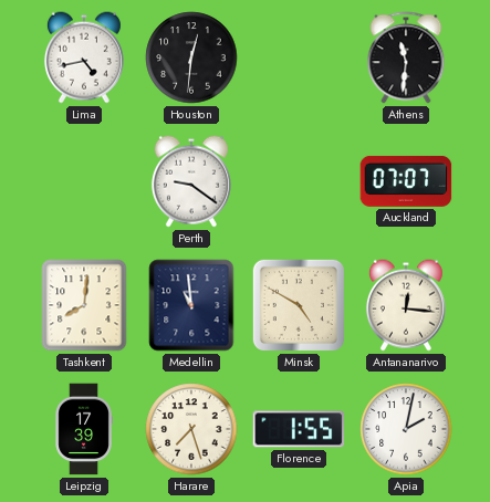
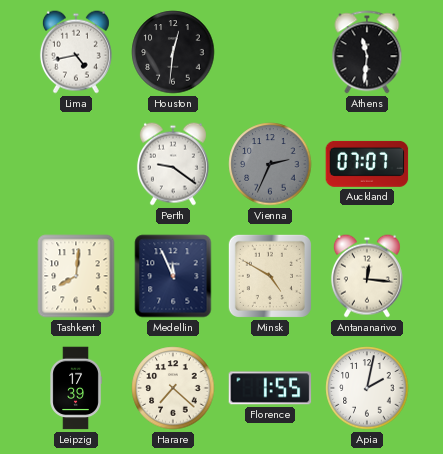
Vienna: none -> 2:34 (270, 164)
Medellin: 10:59 -> 11:56 (173, 276)
Harare: 7:27 -> 7:22 (173, 388)
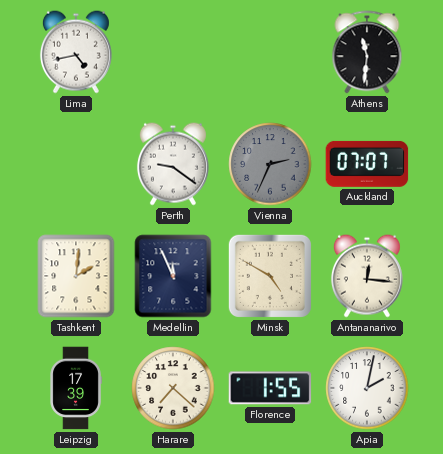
Houston: 12:31 -> none (173, 52)
Tashkent: 8:01 -> 2:01 (76, 276)
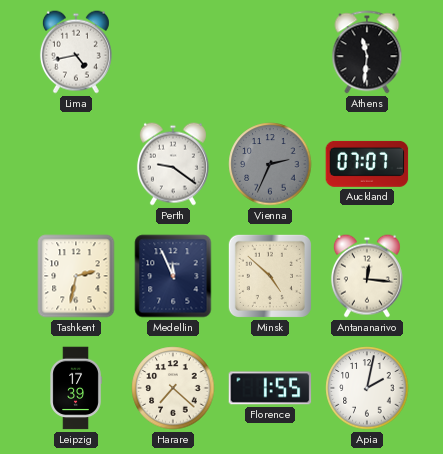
Tashkent: 2:01 -> 2:32 (76, 276)
Minsk: 4:50 -> 4:52 (270, 276)
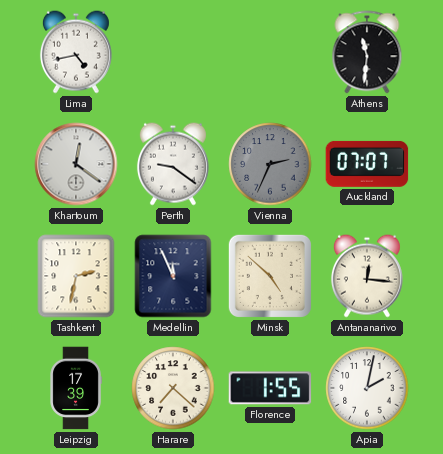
Khartoum: none -> 12:21 (76, 164)
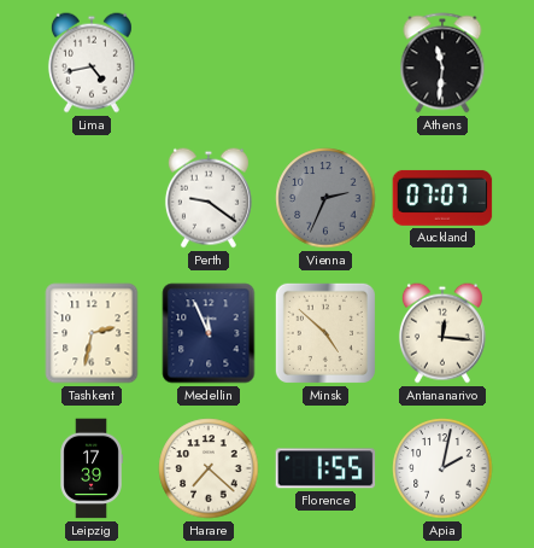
Khartoum: 12:21 -> none (76, 164)
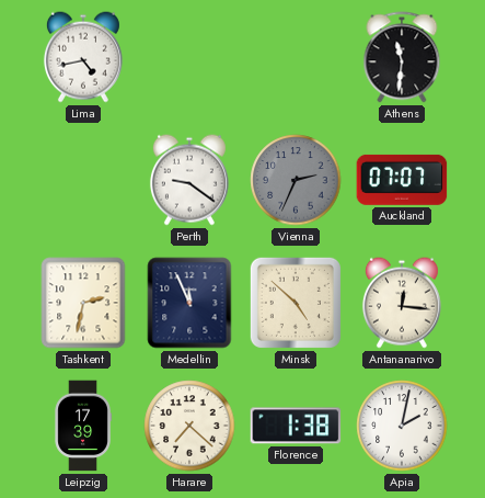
Florence: 1:55 -> 1:38 (296, 426)
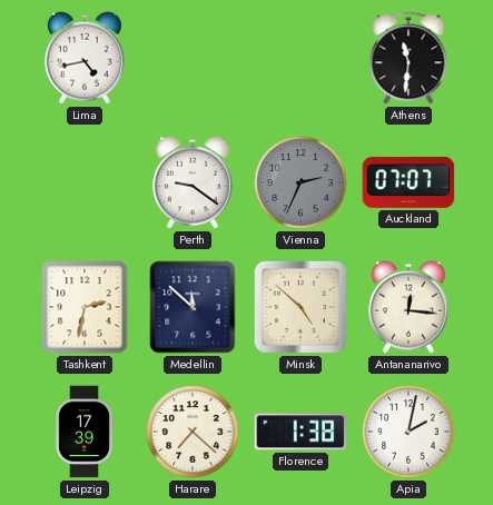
Medellin: 11:56 -> 11:52 (193, 307)
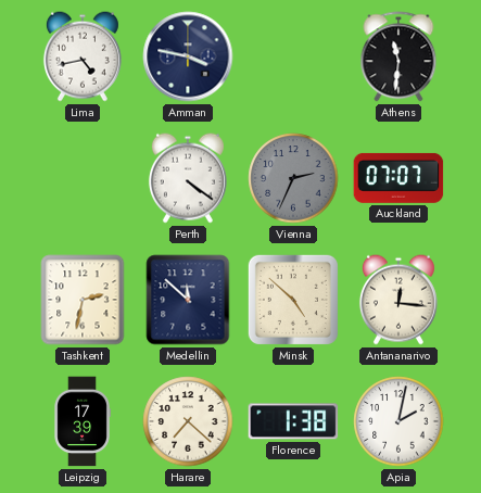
Amman: none -> 3:47 (188, 56)
Perth: 9:21 -> 4:21 (188, 178)
